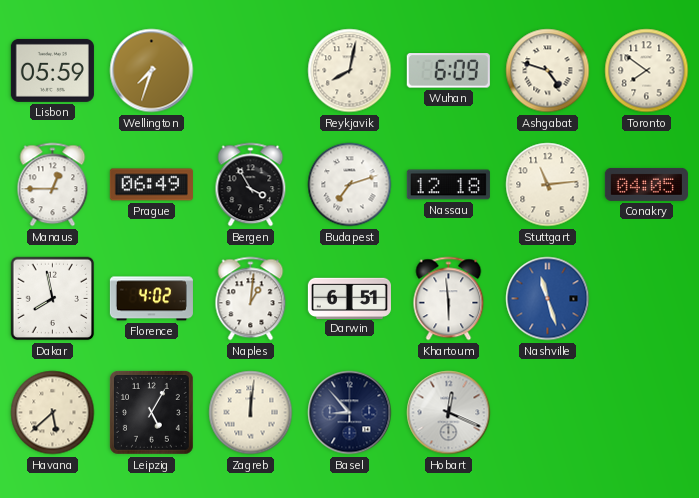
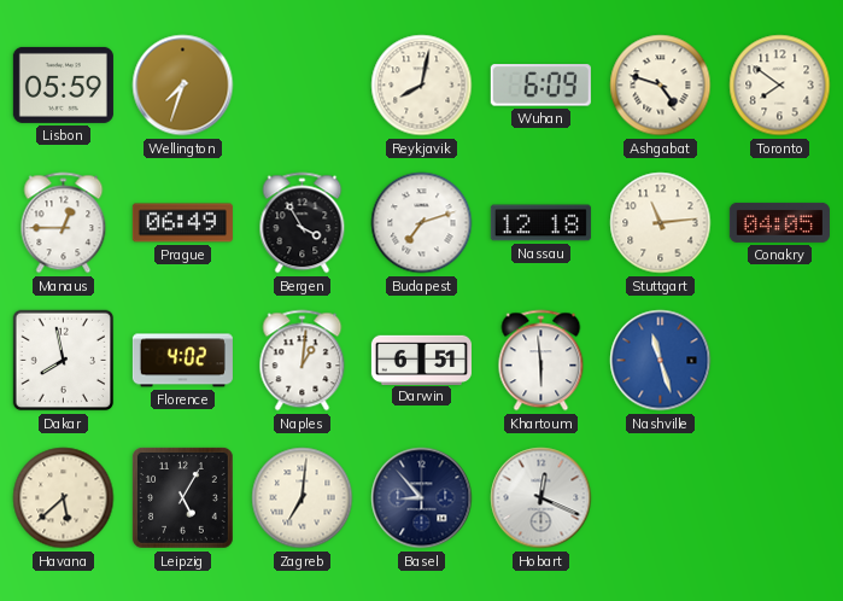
Zagreb: 12:01 -> 7:01 (303, 498)
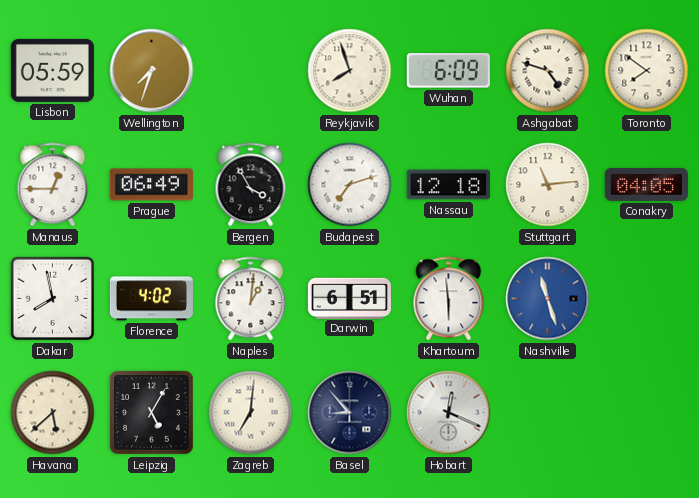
Reykjavik: 8:02 -> 7:57 (350, 71)
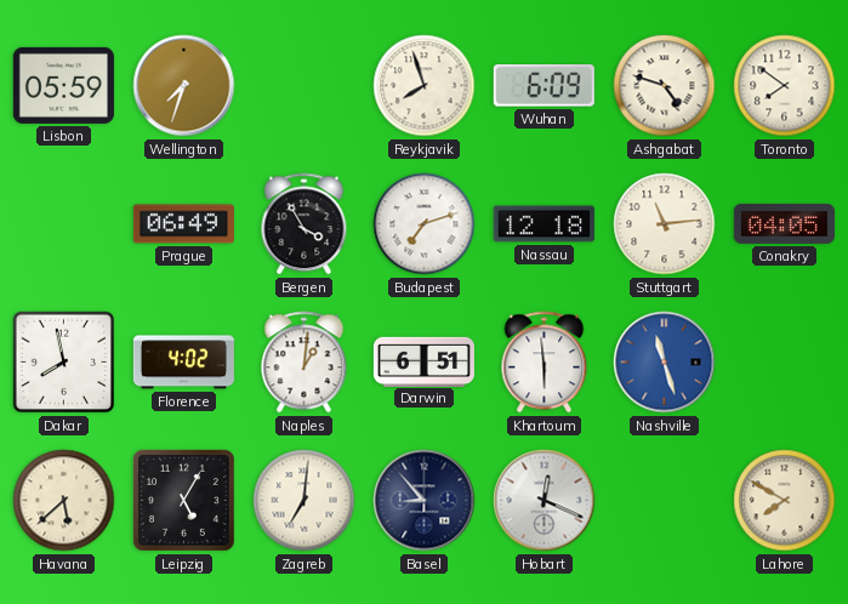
Manaus: 12:45 -> none (53, 185)
Lahore: none -> 7:50 (785, 501)
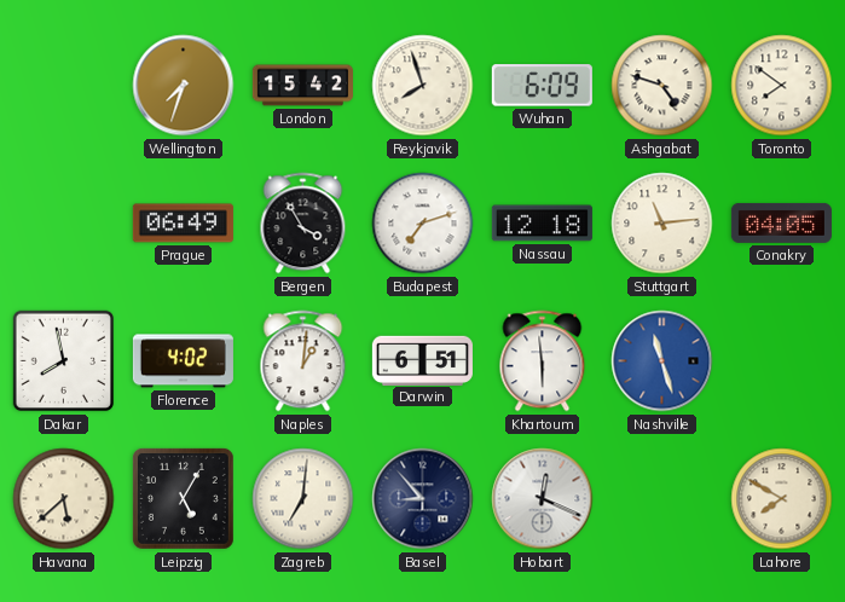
Lisbon: 05:59 -> none (63, 85)
London: none -> 15:42 (302, 86)
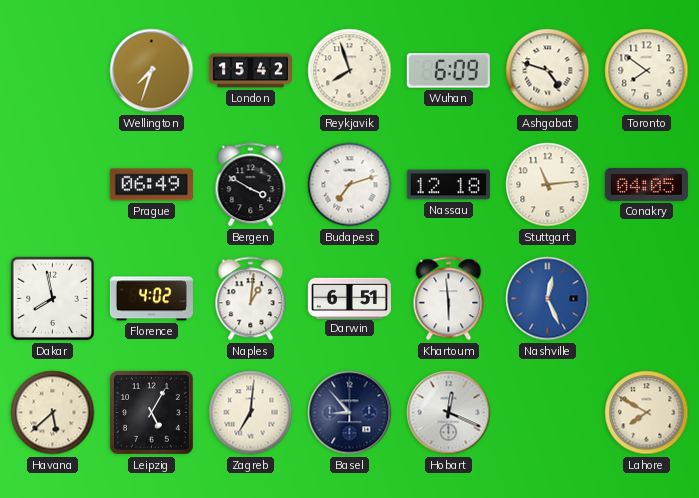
Bergen: 3:55 -> 3:50 (251, 185)
Nashville: 11:27 -> 12:26 (548, 299)
